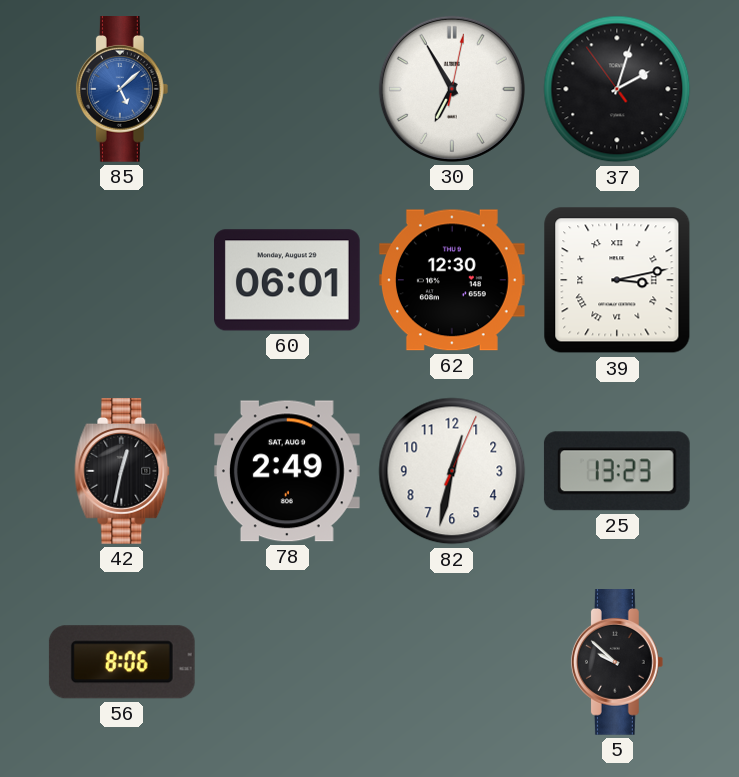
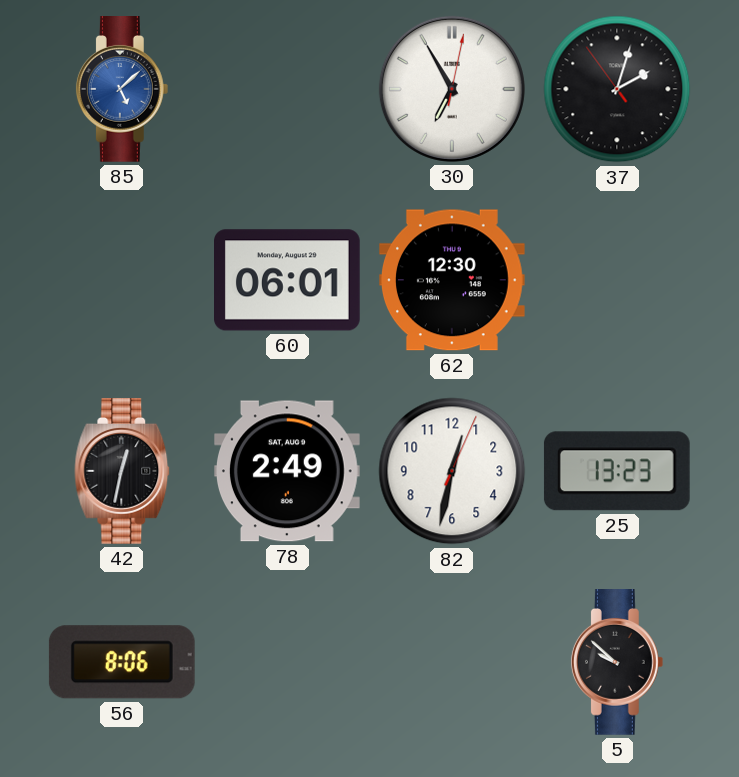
39: 3:13 -> none (617, 280)
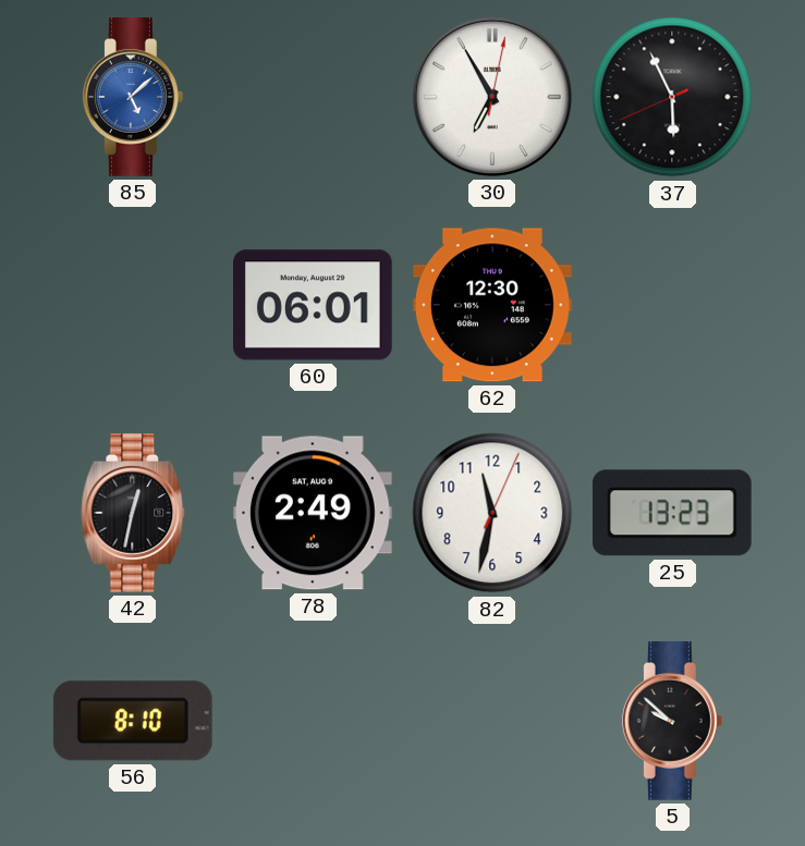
37: 2:02 -> 5:55 (672, 97)
82: 12:32 -> 11:32 (492, 513)
56: 8:06 -> 8:10 (133, 721)
